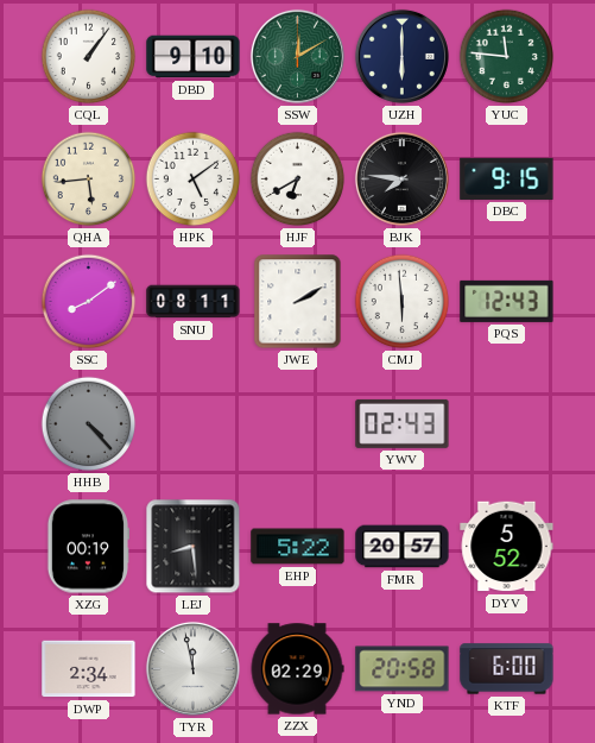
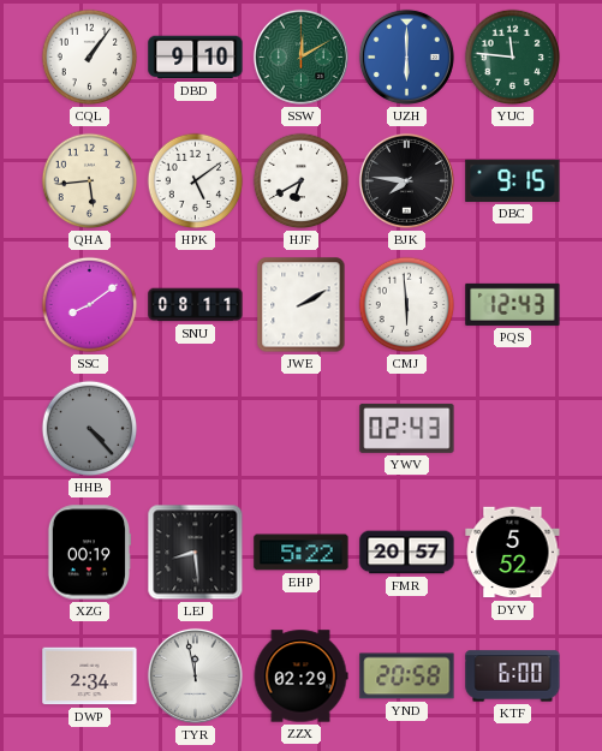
UZH dial: navy -> blue (406, 56)
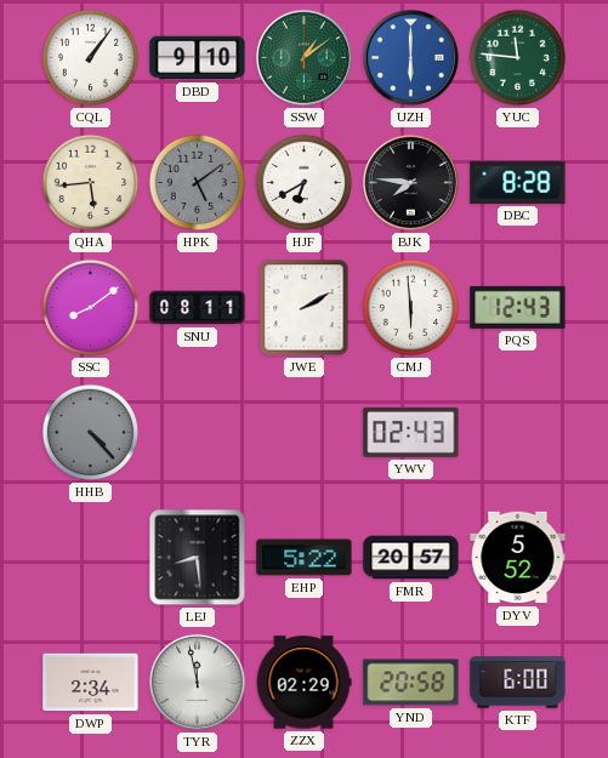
SSW: 12:10 -> 1:09 (303, 57)
HPK dial: white -> grey (198, 183)
DBC: 9:15 -> 8:28 (518, 182)
XZG: 00:19 -> none (89, 553)
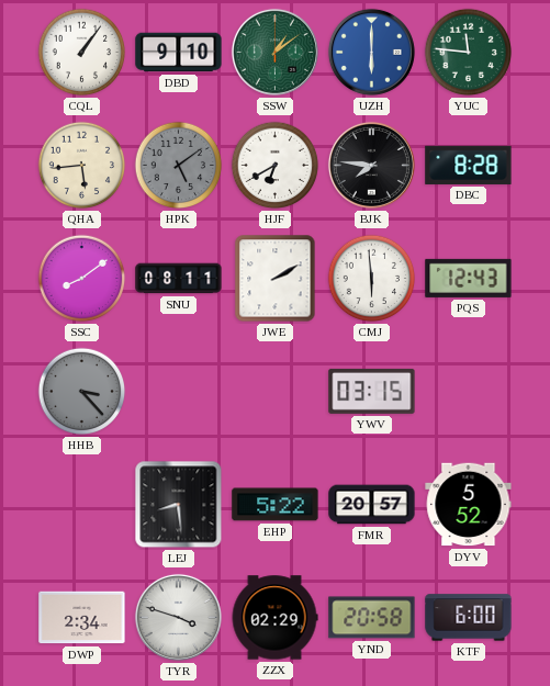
HHB: 4:23 -> 3:23 (82, 392)
YWV: 02:43 -> 03:15 (372, 391)
TYR: 11:58 -> 3:48 (178, 617)
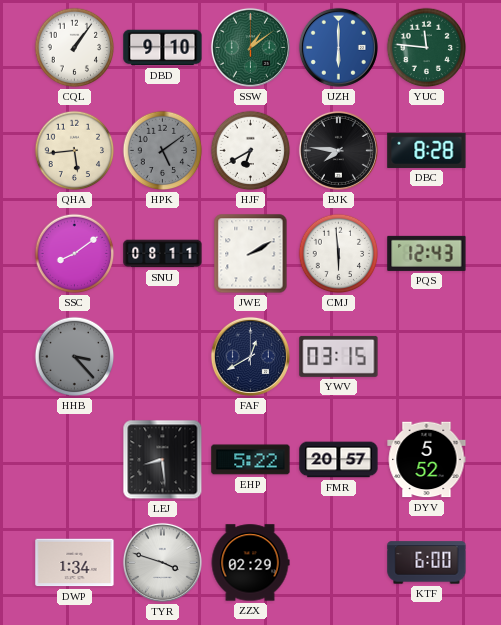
FAF: none -> 12:40 (250, 356)
DWP: 2:34 -> 1:34 (75, 563)
YND: 20:58 -> none (372, 618)
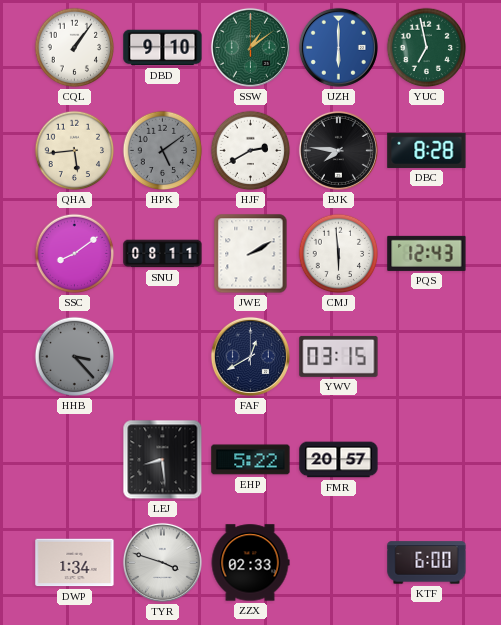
YUC: 11:46 -> 6:58 (427, 48)
HJF: 6:40 -> 2:40 (251, 151)
DYV: 5:52 -> none (427, 460)
ZZX: 02:29 -> 02:33 (250, 563)
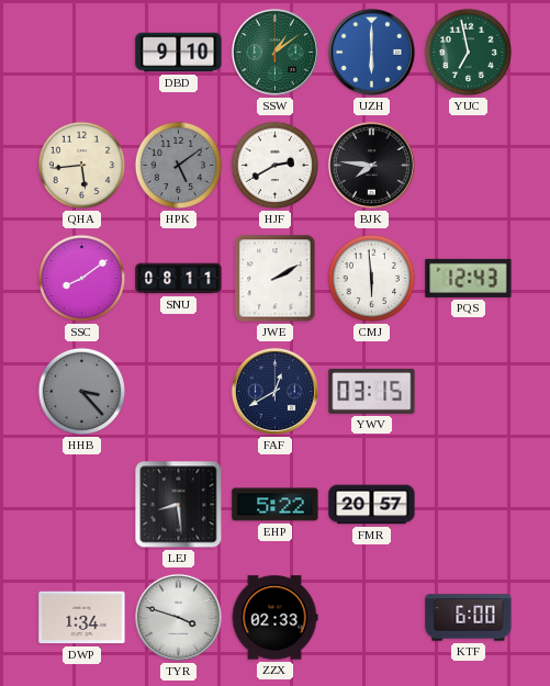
CQL: 1:06 -> none (75, 48)
DBC: 8:28 -> none (427, 150)
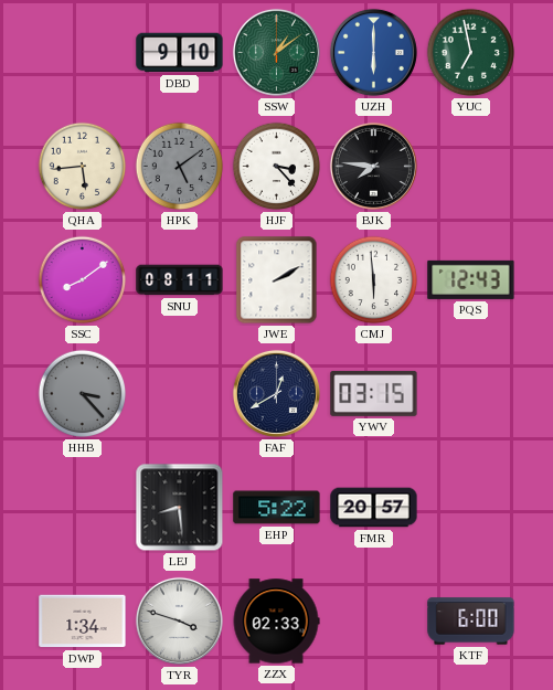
HJF: 2:40 -> 3:23 (277, 167)
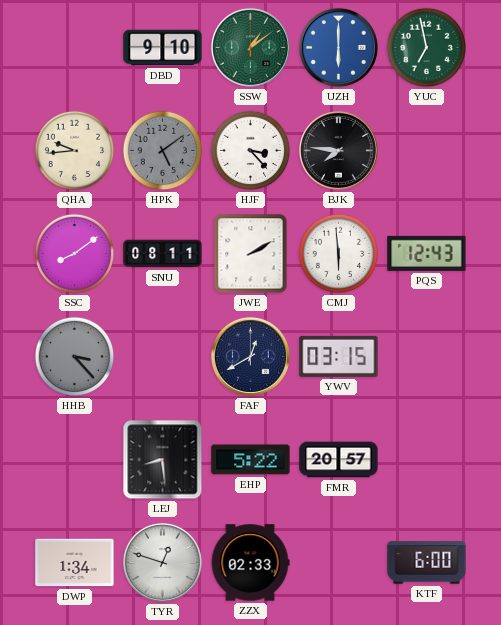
QHA: 5:44 -> 9:44 (75, 151)
TYR: 3:48 -> 12:48 (162, 562)
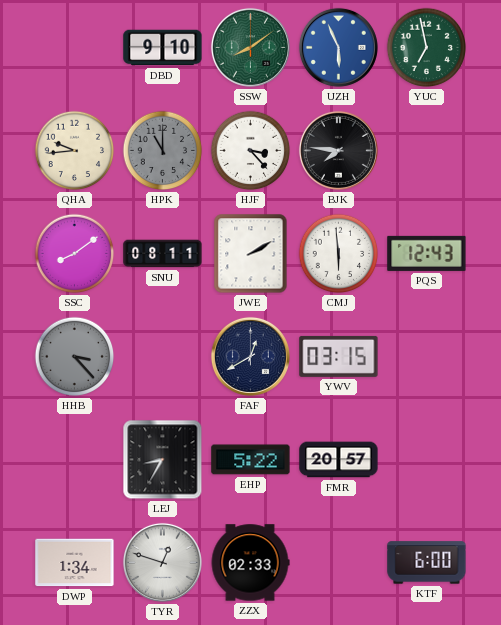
SSW: 1:09 -> 8:09 (250, 47)
UZH: 6:00 -> 5:56 (338, 47)
HPK: 5:09 -> 11:00 (163, 151)
LEJ: 8:29 -> 8:35 (163, 460)
